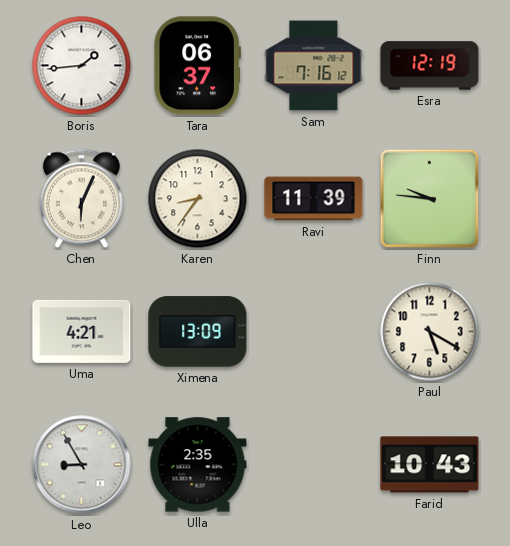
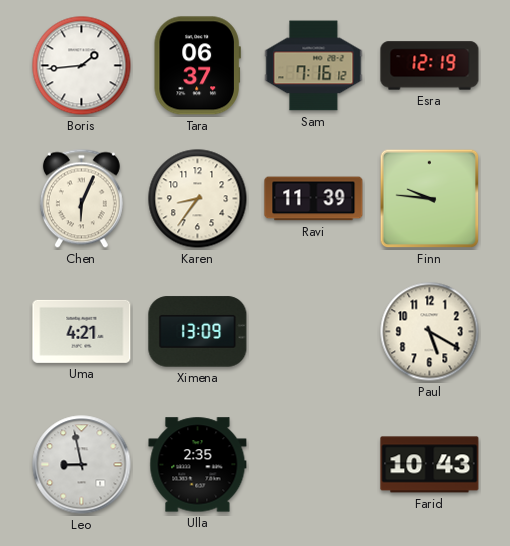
Leo: 8:55 -> 8:58 (82, 465)
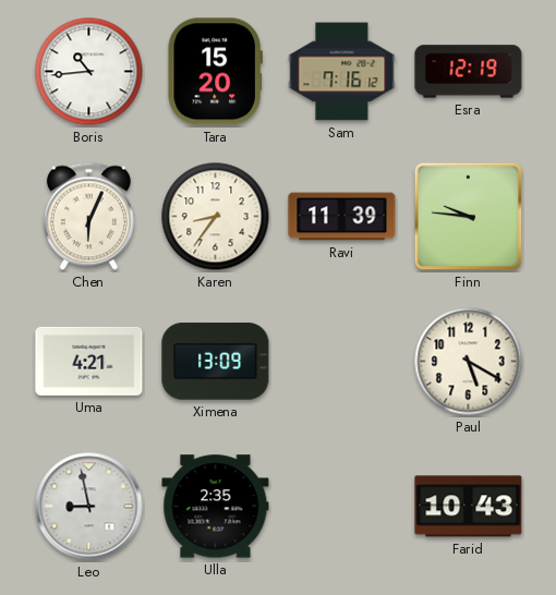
Boris: 1:44 -> 10:44 (89, 72)
Tara: 06:37 -> 15:20 (215, 72)
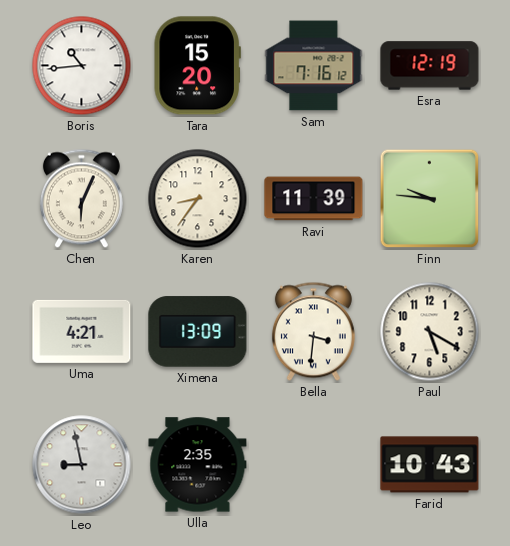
Bella: none -> 3:31 (313, 332)
